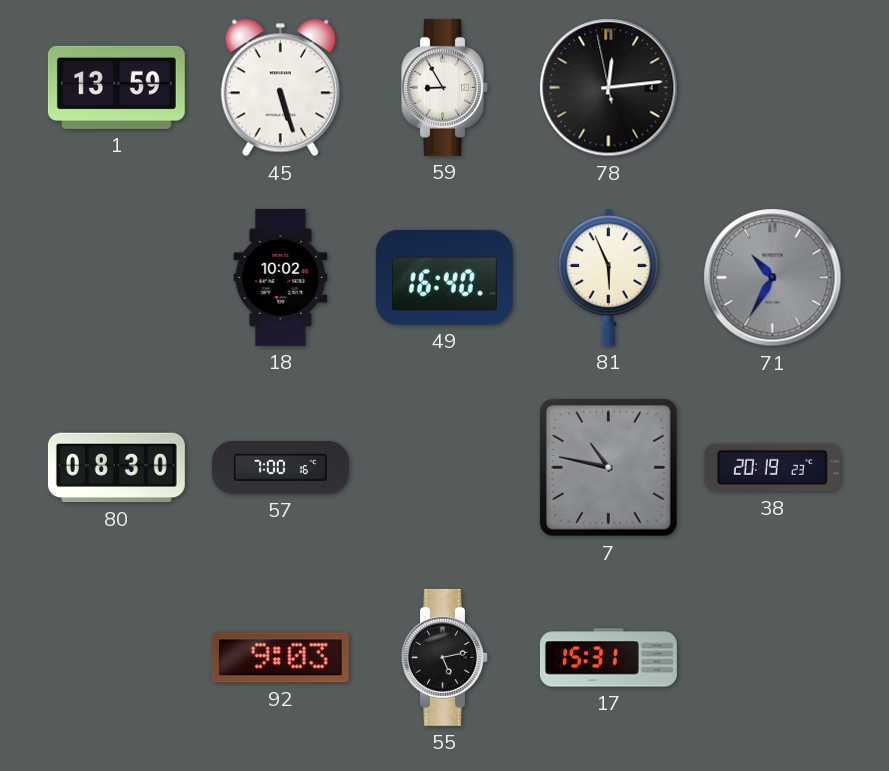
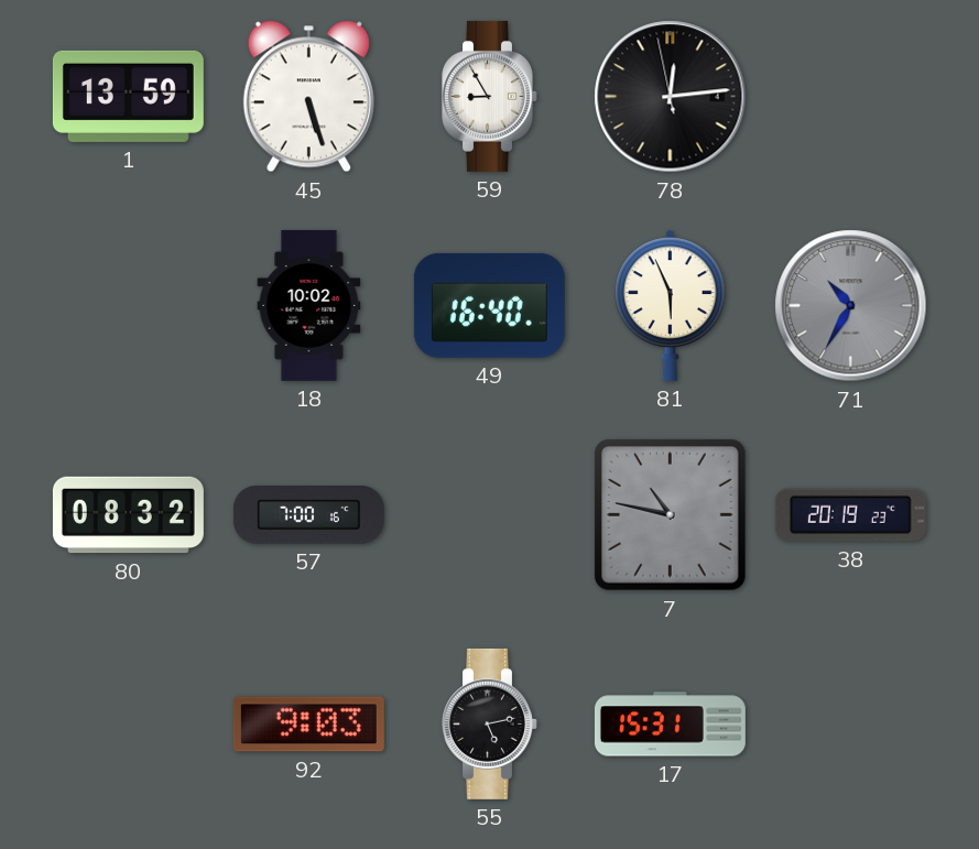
80: 08:30 -> 08:32 (128, 515)
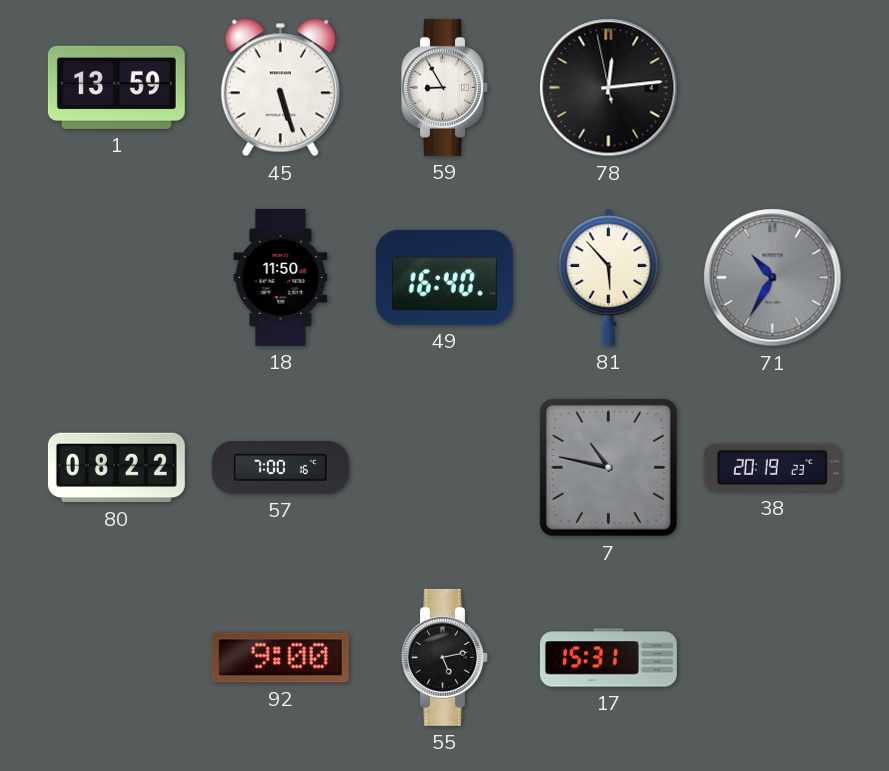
18: 10:02 -> 11:50 (281, 277)
81: 5:56 -> 5:53 (609, 277)
80: 08:32 -> 08:22 (116, 468)
92: 9:03 -> 9:00 (280, 658)
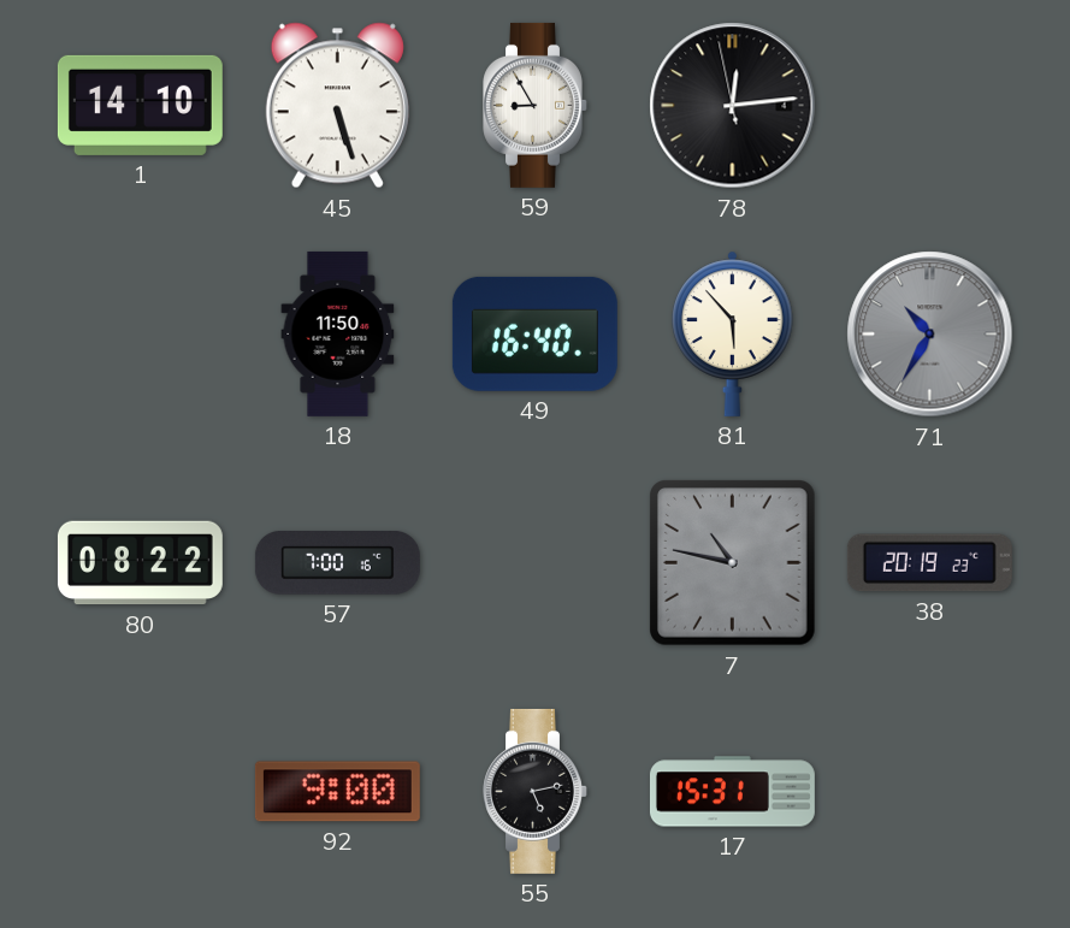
1: 13:59 -> 14:10 (140, 105)
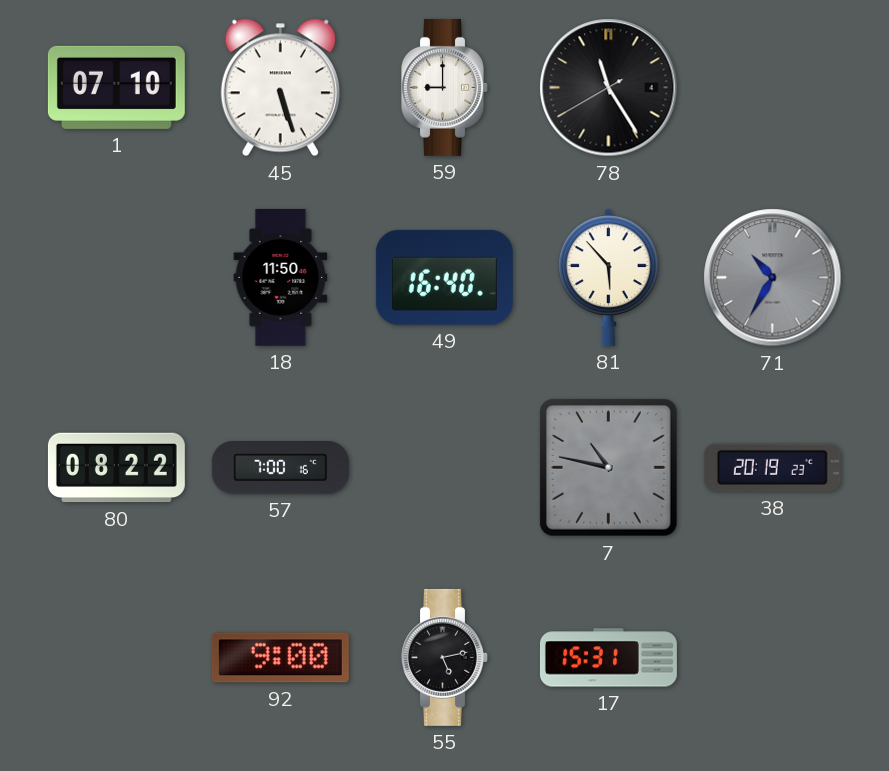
1: 14:10 -> 07:10 (116, 87)
59: 8:55 -> 9:00 (445, 87)
78: 12:13 -> 11:24 (609, 88)
